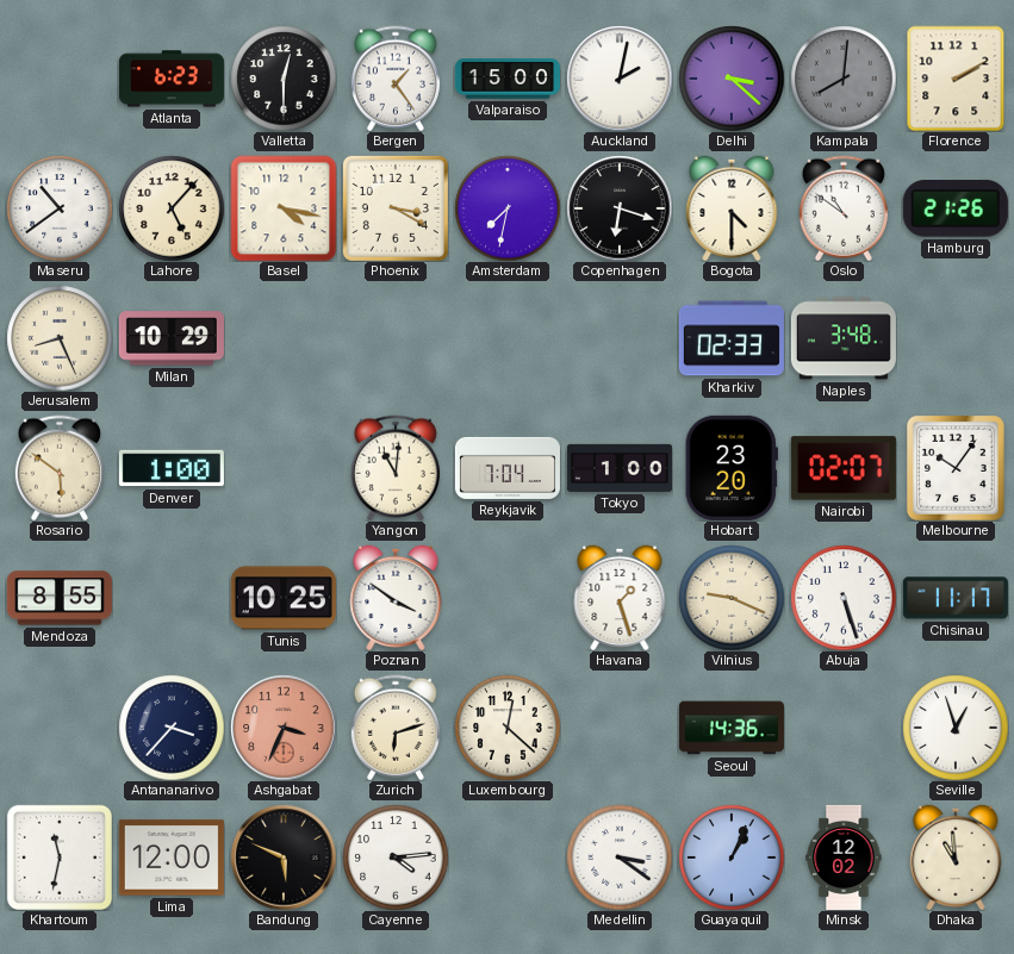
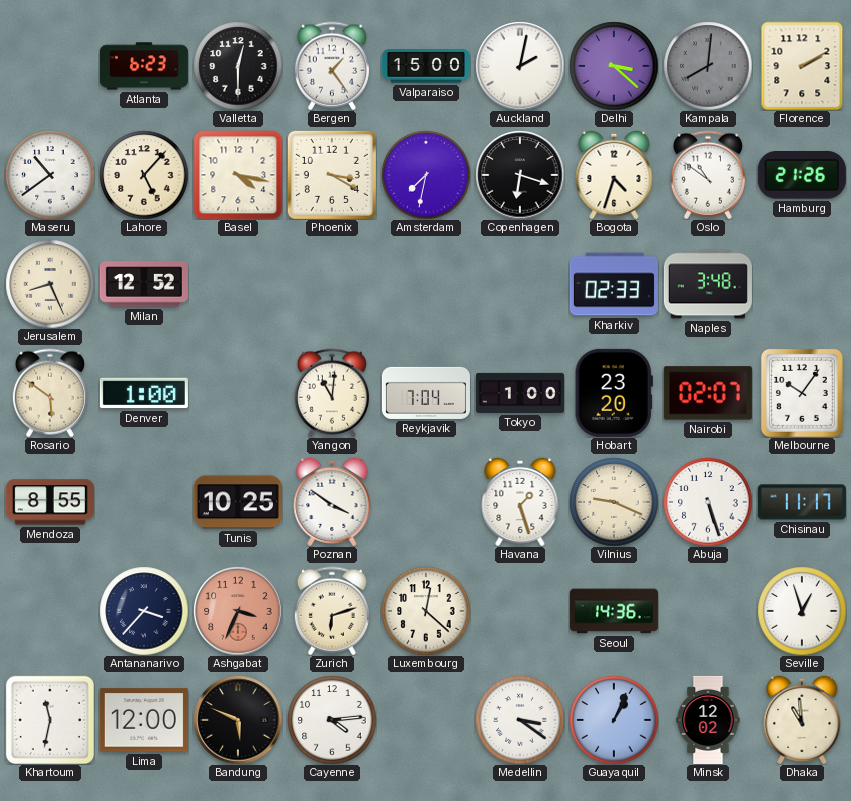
Bogota: 4:30 -> 4:33 (614, 175)
Milan: 10:29 -> 12:52 (144, 284)
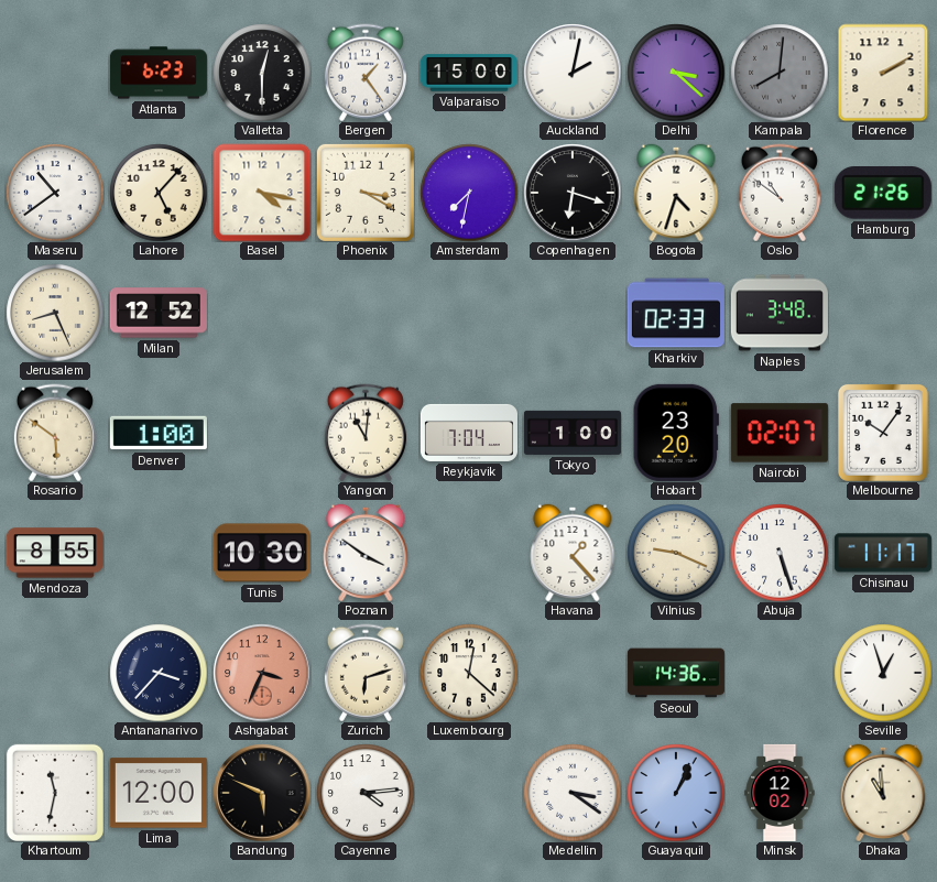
Tunis: 10:25 -> 10:30 (262, 553)
Havana: 1:27 -> 1:23 (573, 553)
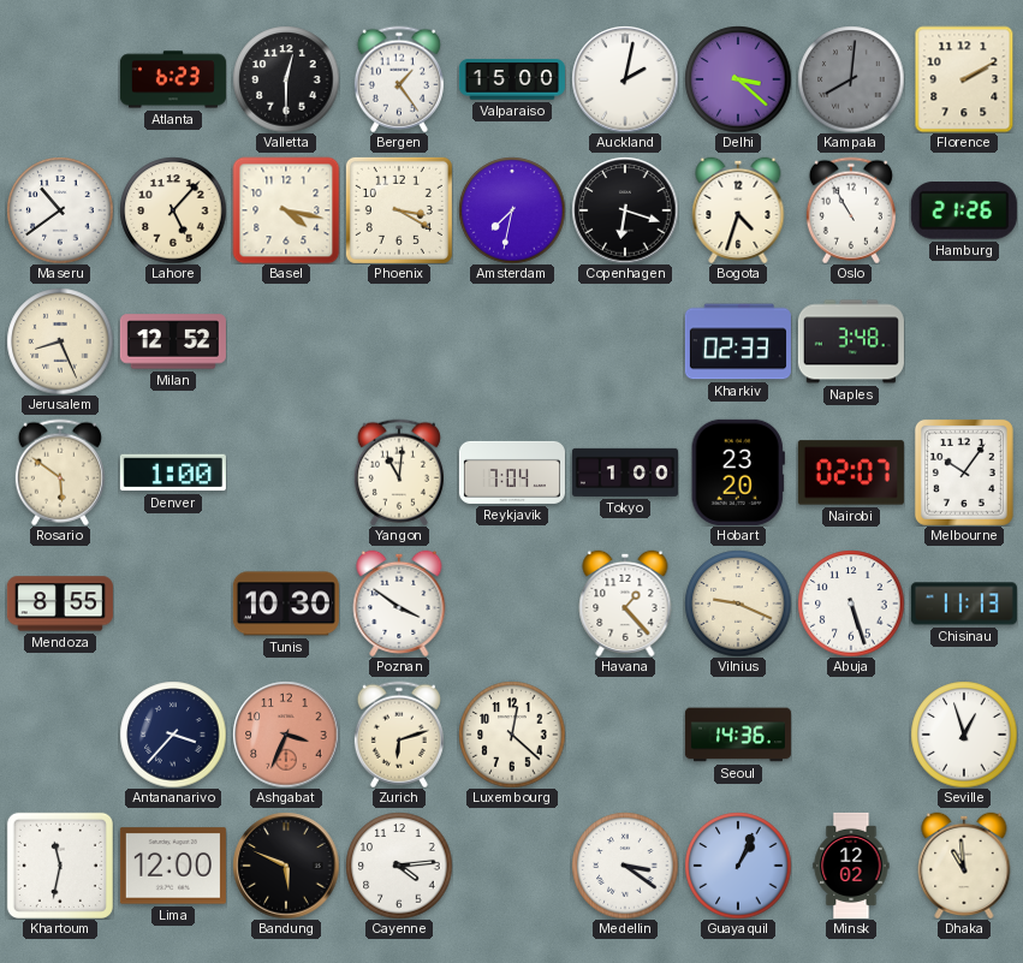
Oslo: 10:51 -> 10:55 (851, 210)
Chisinau: 11:17 -> 11:13 (964, 604)
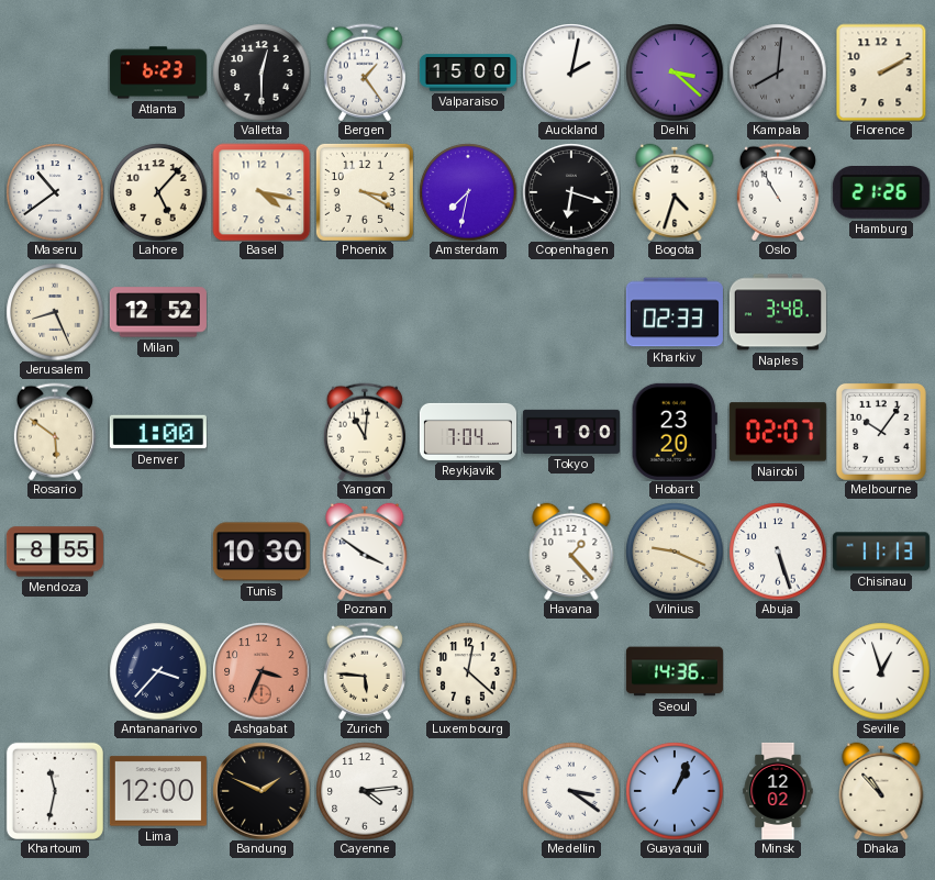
Zurich: 6:12 -> 5:46 (365, 671)
Bandung: 5:49 -> 1:49 (261, 791)
Dhaka: 10:59 -> 10:53 (881, 791)
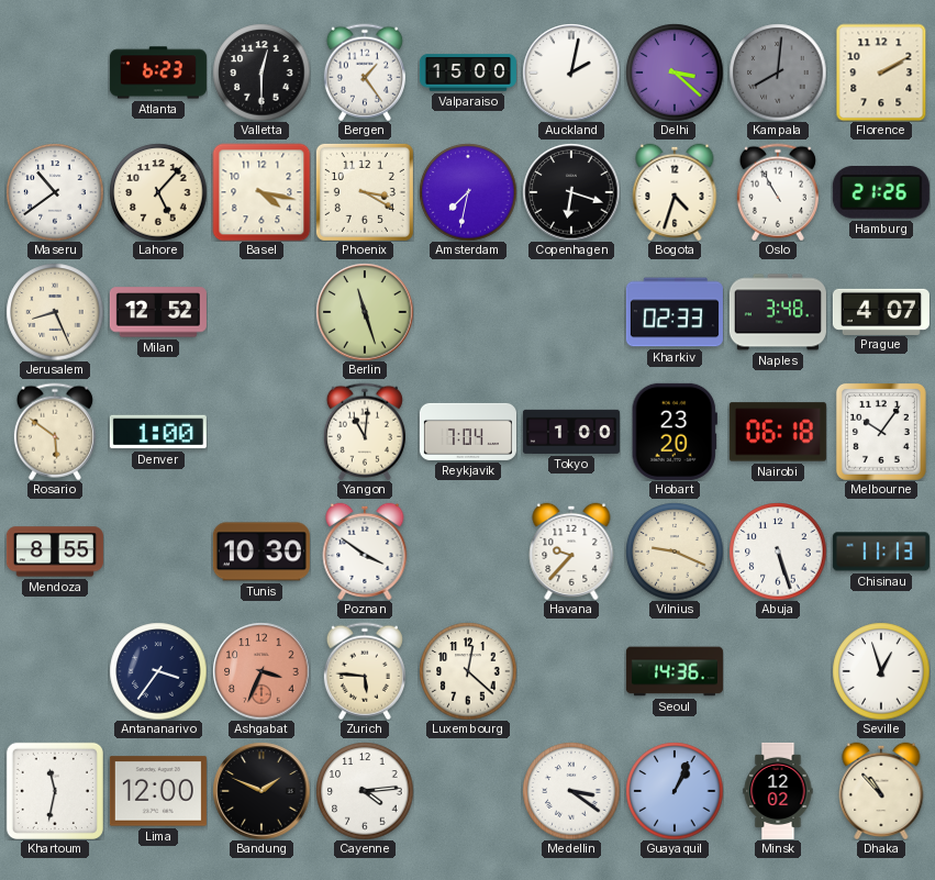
Berlin: none -> 11:27 (365, 312)
Prague: none -> 4:07 (881, 311)
Nairobi: 02:07 -> 06:18 (778, 432)
Havana: 1:23 -> 9:37 (571, 552)
Antananarivo: 3:37 -> 3:36 (158, 671)
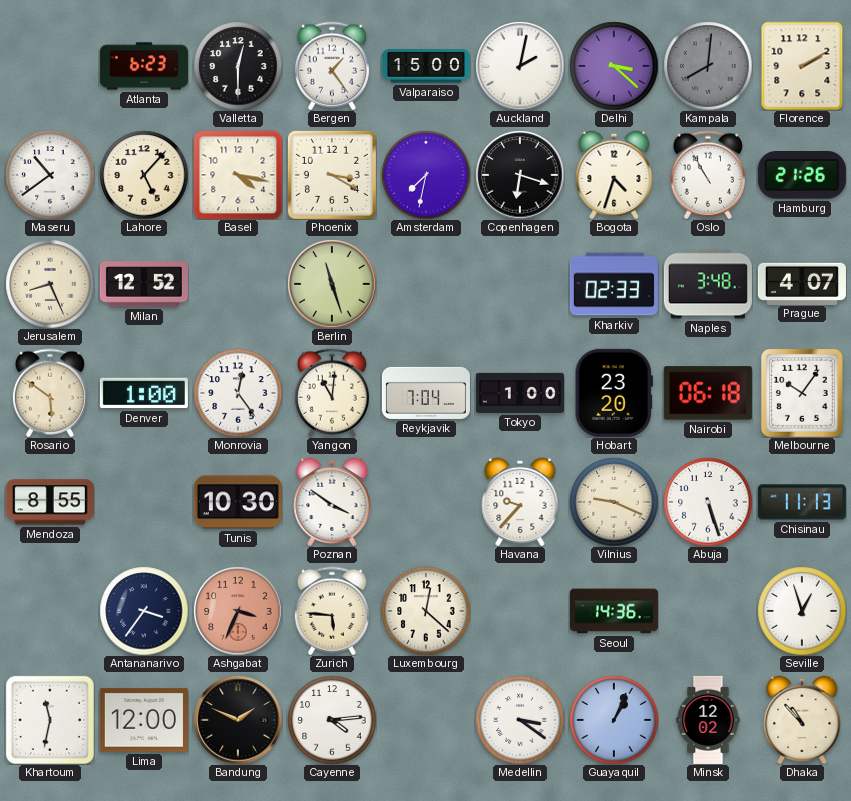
Monrovia: none -> 12:24 (238, 393)
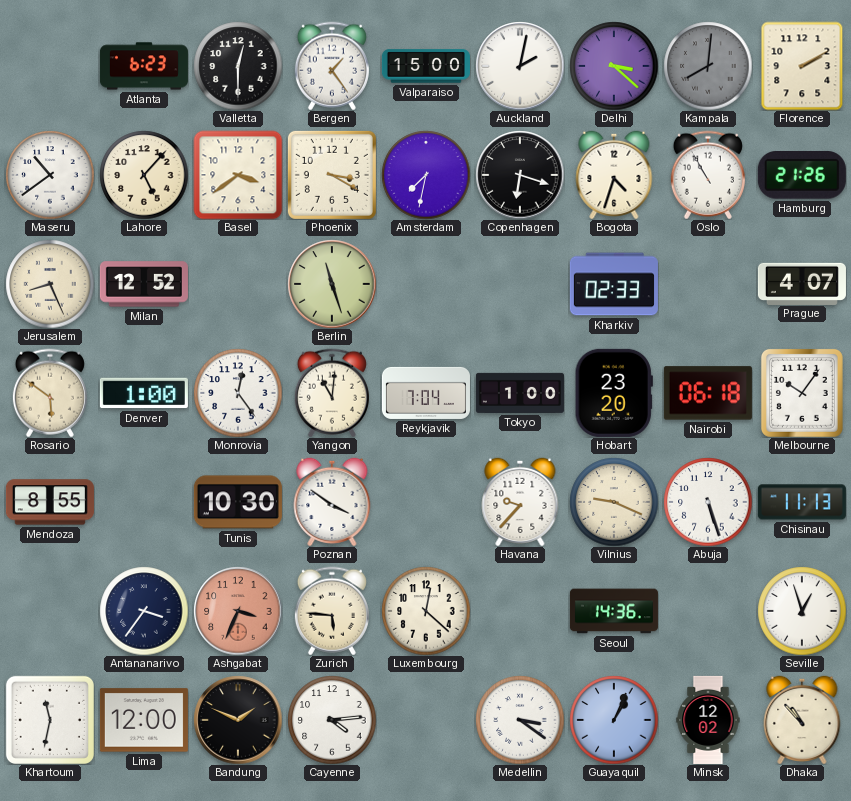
Basel: 4:17 -> 3:39 (238, 175)
Naples: 3:48 -> none (708, 284)
